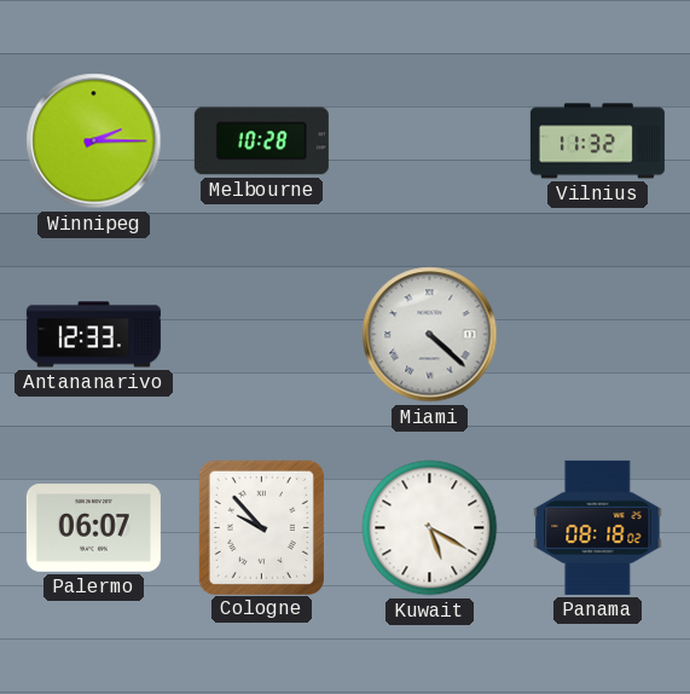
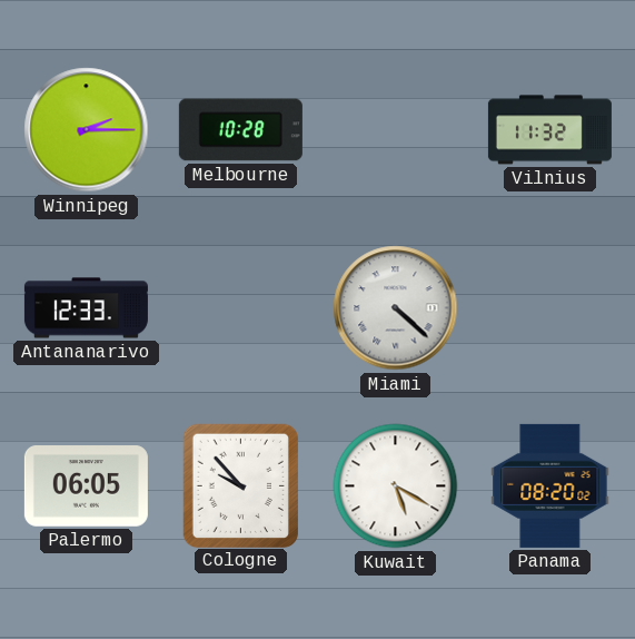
Palermo: 06:07 -> 06:05 (86, 486)
Panama: 08:18 -> 08:20 (550, 485)
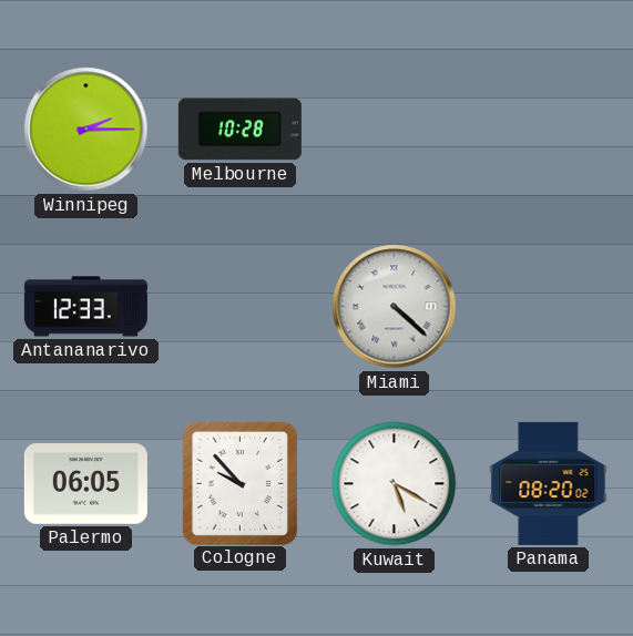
Vilnius: 11:32 -> none (549, 130)
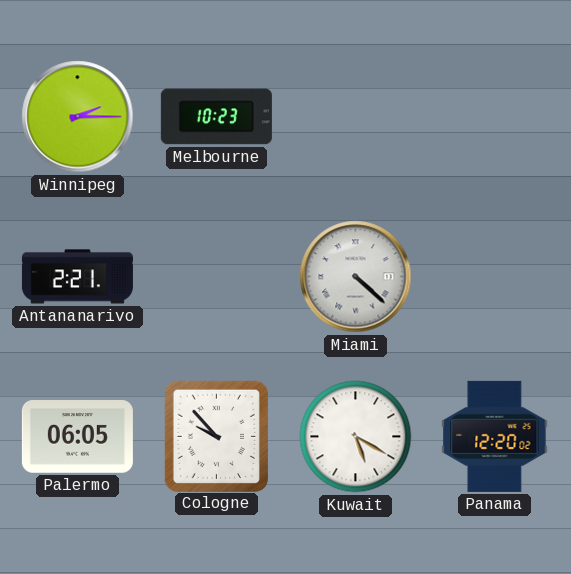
Melbourne: 10:28 -> 10:23 (216, 117)
Antananarivo: 12:33 -> 2:21 (77, 277)
Panama: 08:20 -> 12:20 (495, 436)
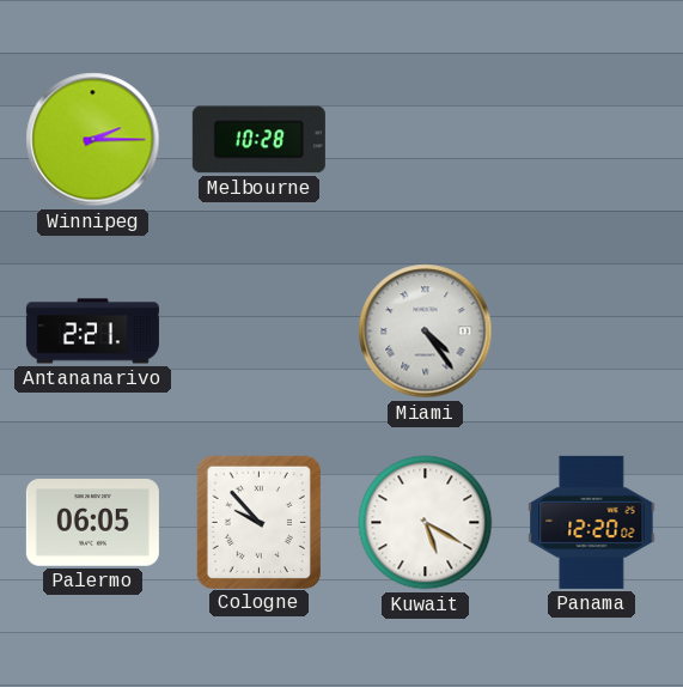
Melbourne: 10:23 -> 10:28 (258, 140)
Miami: 4:22 -> 4:24 (426, 332)
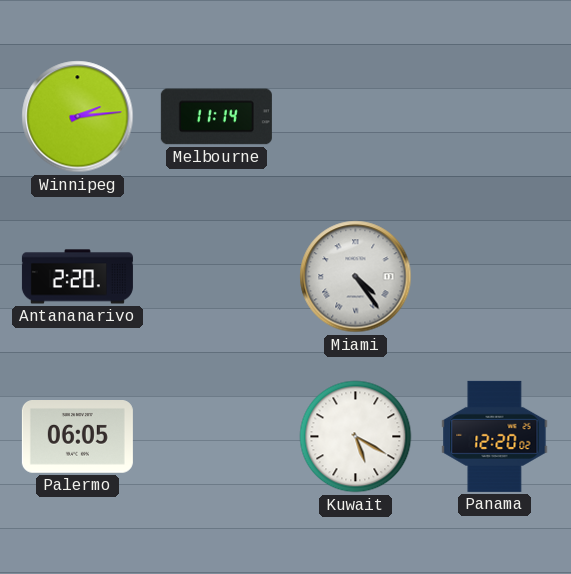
Winnipeg: 2:15 -> 2:14 (78, 117)
Melbourne: 10:28 -> 11:14 (216, 117)
Antananarivo: 2:21 -> 2:20 (77, 277)
Cologne: 9:53 -> none (258, 522)
